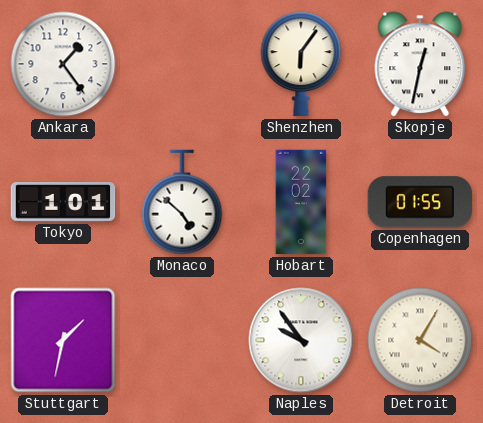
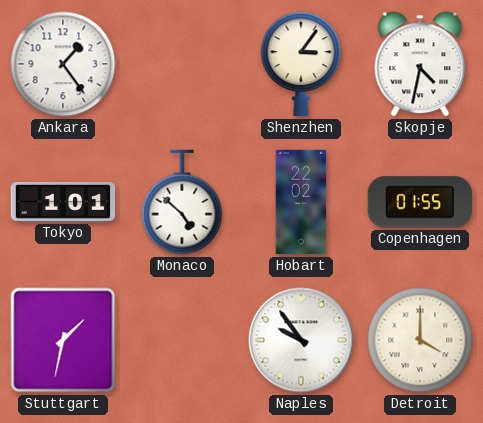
Shenzhen: 6:06 -> 3:06 (301, 64)
Skopje: 12:32 -> 4:32 (420, 64)
Detroit: 4:05 -> 4:00 (420, 340)
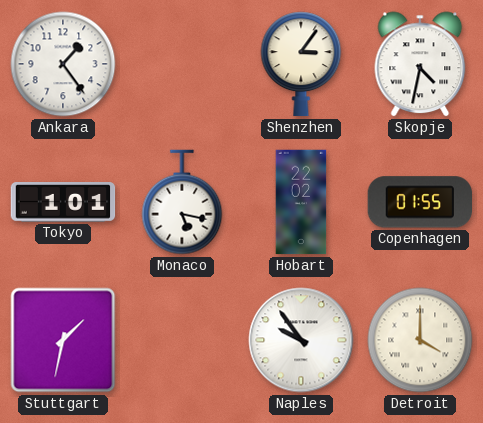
Monaco: 4:52 -> 5:17 (182, 202)
